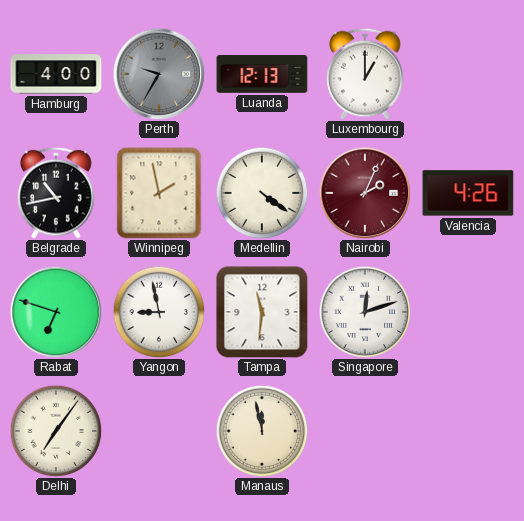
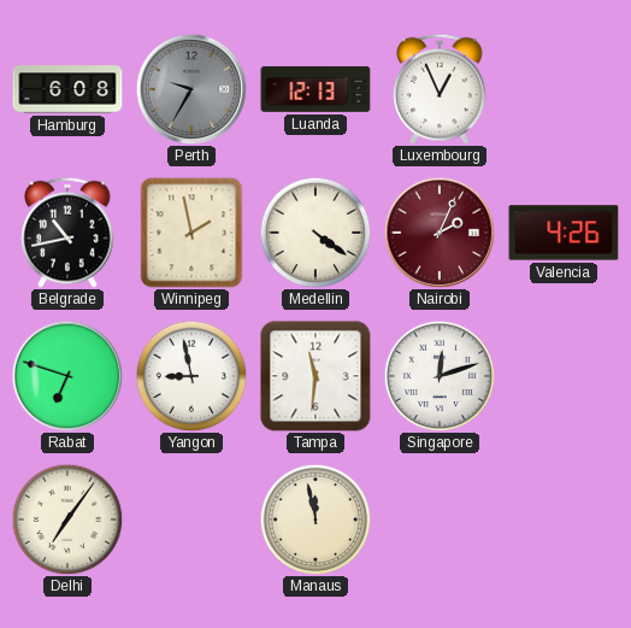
Hamburg: 4:00 -> 6:08 (67, 89)
Luxembourg: 1:00 -> 12:56 (440, 89)
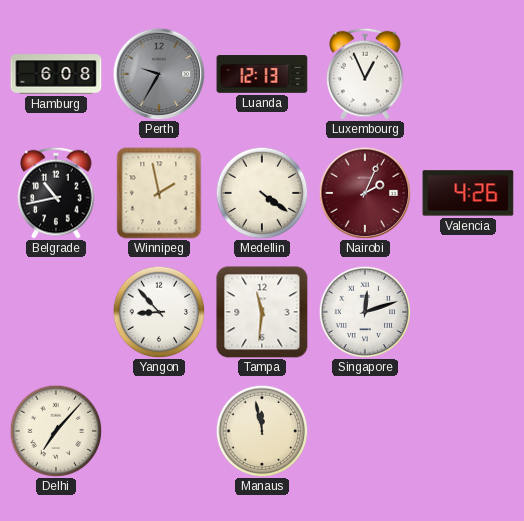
Rabat: 6:48 -> none (67, 376)
Yangon: 8:58 -> 8:53 (159, 312)
Delhi: 7:06 -> 7:07 (56, 431)
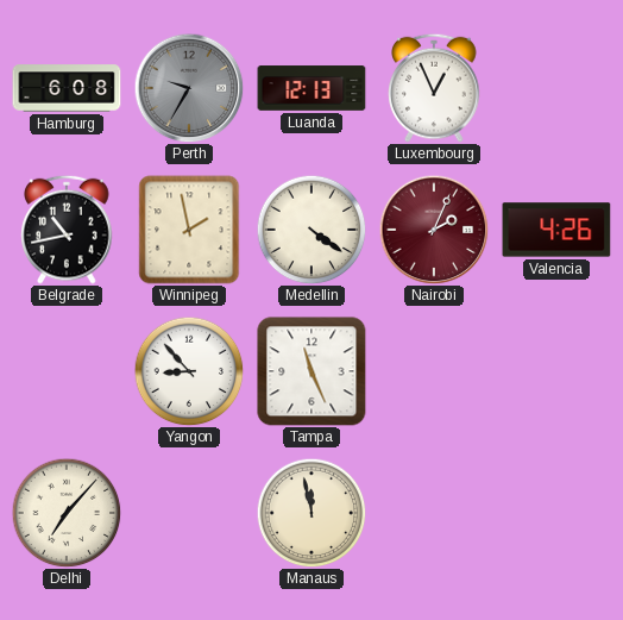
Tampa: 11:31 -> 11:26 (311, 371)
Singapore: 12:12 -> none (365, 312)
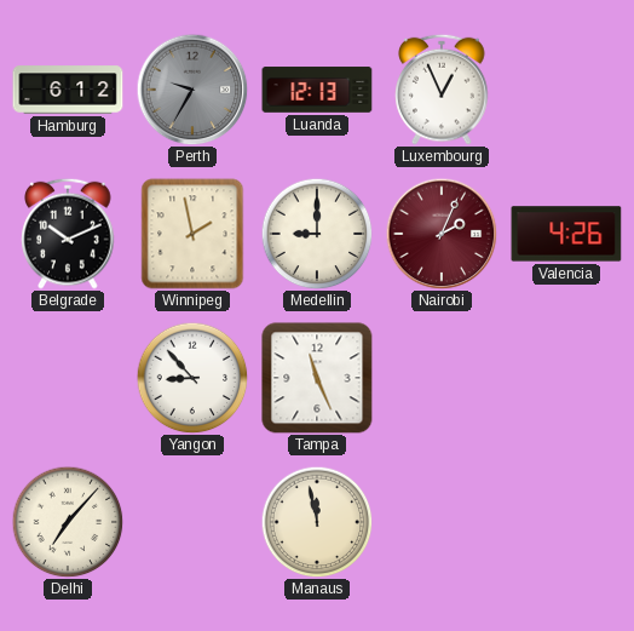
Hamburg: 6:08 -> 6:12 (68, 90)
Belgrade: 10:43 -> 10:11 (68, 234)
Medellin: 4:21 -> 9:00 (317, 234)
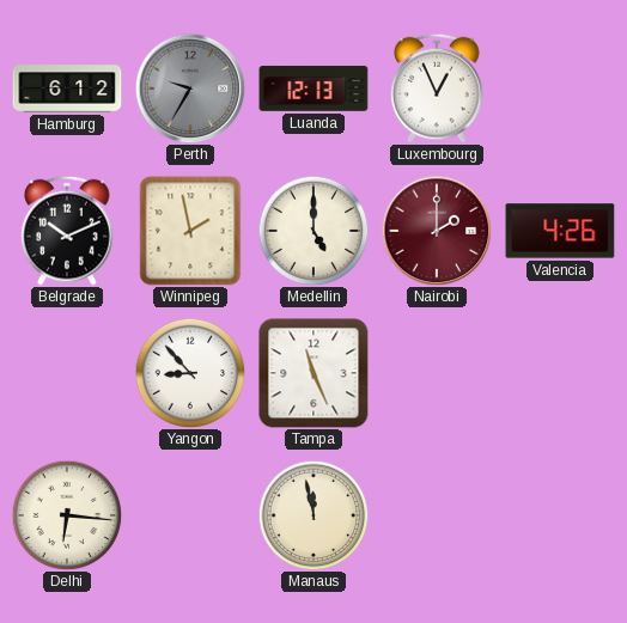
Medellin: 9:00 -> 5:00 (313, 231)
Nairobi: 2:04 -> 2:00 (437, 231)
Delhi: 7:07 -> 6:16 (67, 515)
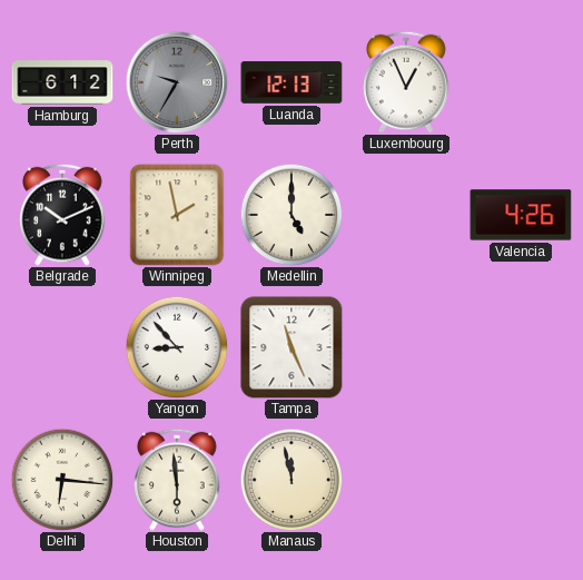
Nairobi: 2:00 -> none (437, 231)
Houston: none -> 5:59 (177, 480)
